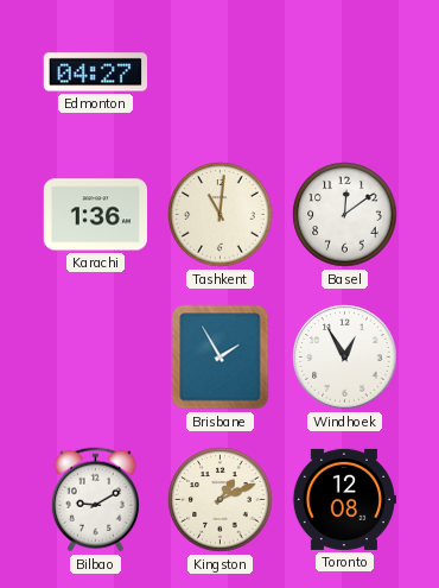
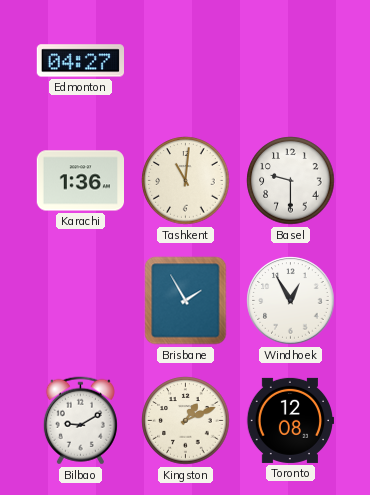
Basel: 12:09 -> 9:30 (291, 181)
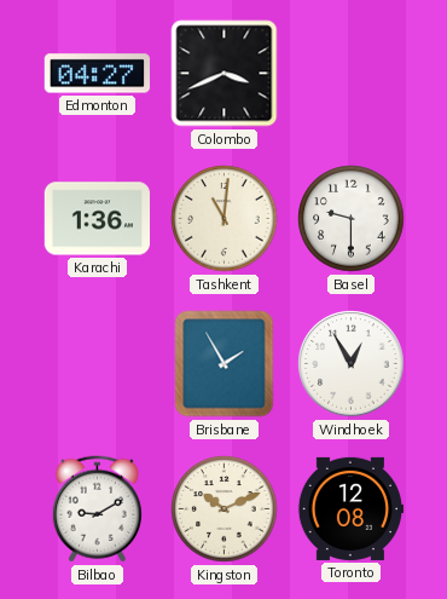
Colombo: none -> 3:41 (225, 74)
Kingston: 1:11 -> 10:11 (225, 509)
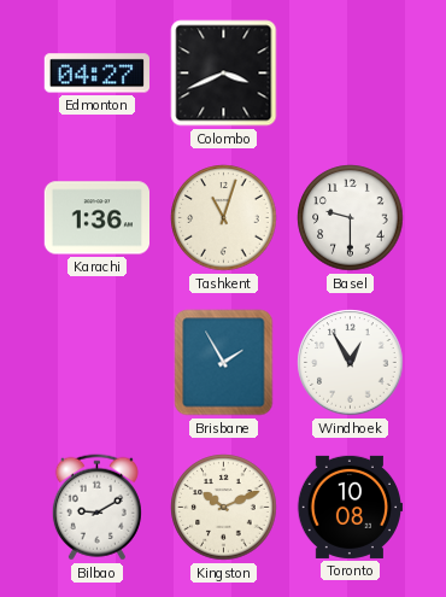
Tashkent: 11:01 -> 11:03 (224, 218)
Toronto: 12:08 -> 10:08 (348, 507)
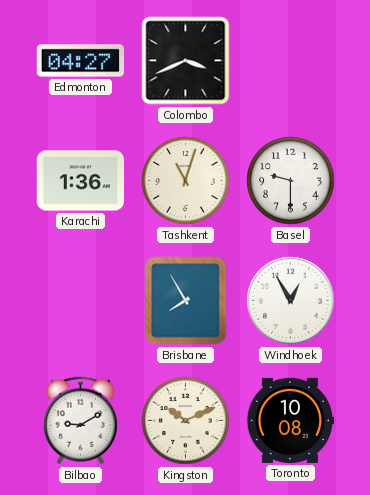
Brisbane: 1:55 -> 7:55 (186, 301)
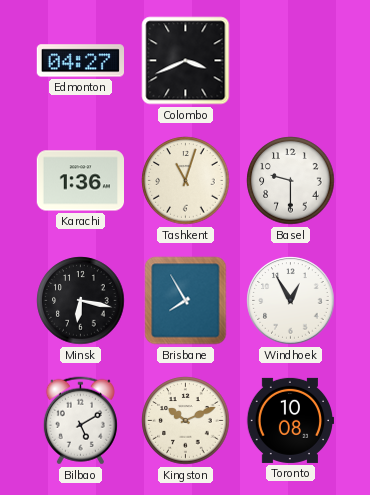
Minsk: none -> 6:17 (81, 301)
Bilbao: 9:10 -> 5:10 (80, 421)
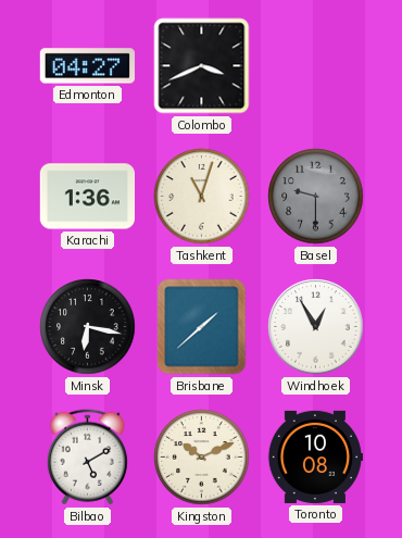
Basel dial: white -> grey (316, 197)
Brisbane: 7:55 -> 1:38 (202, 327)
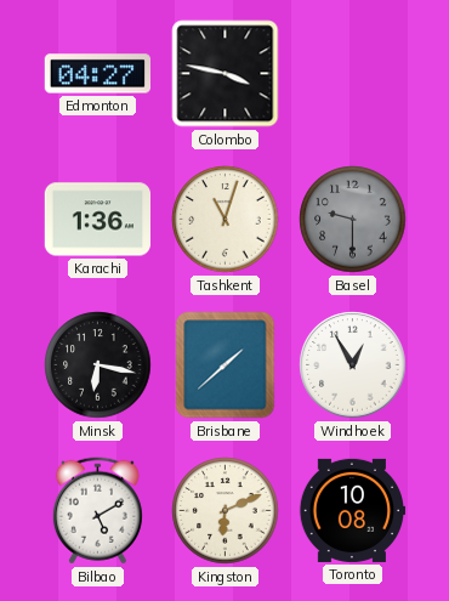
Colombo: 3:41 -> 3:47 (226, 74)
Kingston: 10:11 -> 6:11 (226, 511)
